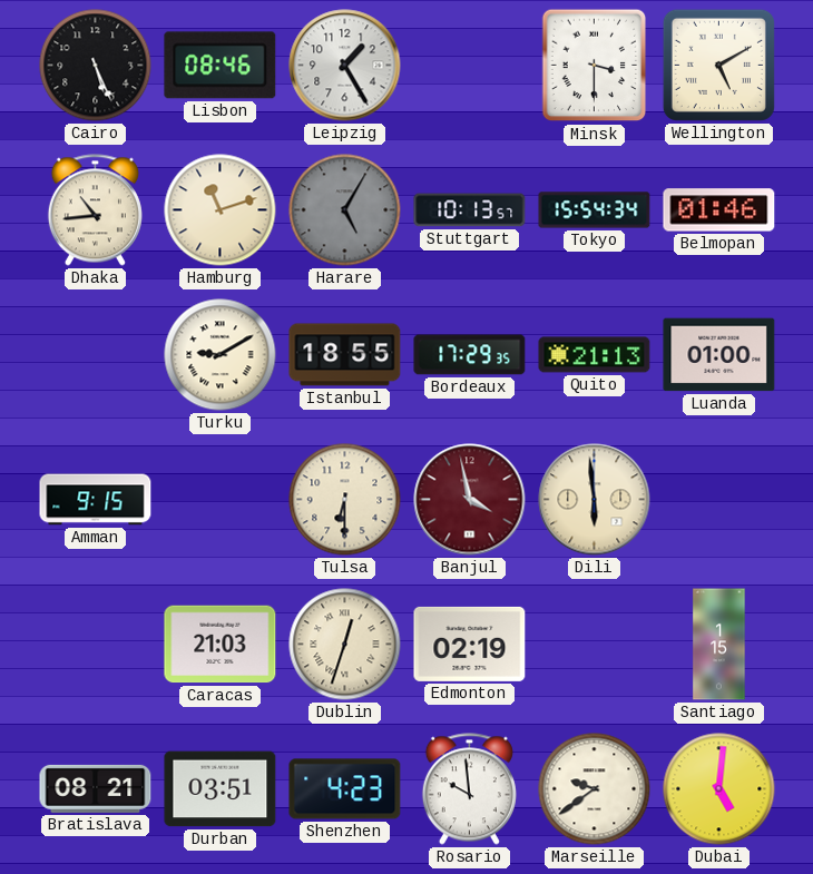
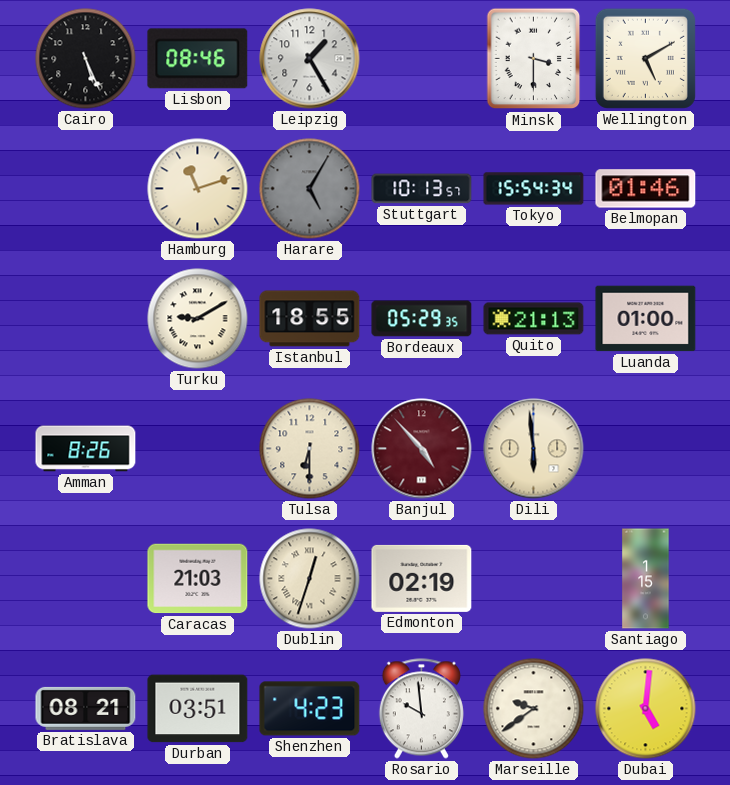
Dhaka: 10:44 -> none (95, 210)
Bordeaux: 17:29 -> 05:29 (422, 319)
Amman: 9:15 -> 8:26 (86, 449)
Banjul: 3:58 -> 4:53 (422, 449)
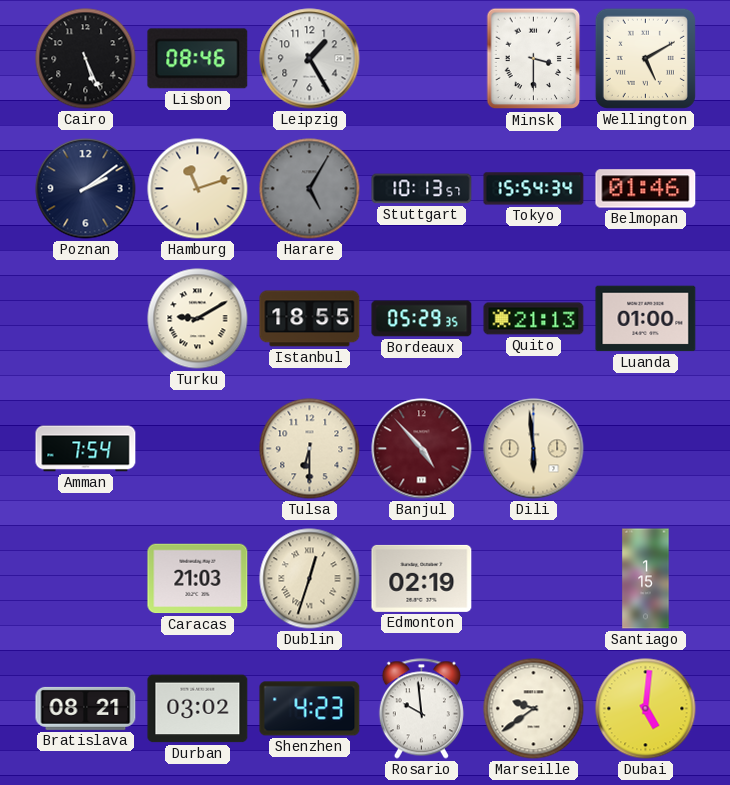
Poznan: none -> 2:09 (86, 189)
Amman: 8:26 -> 7:54 (86, 449)
Durban: 03:51 -> 03:02 (198, 709)
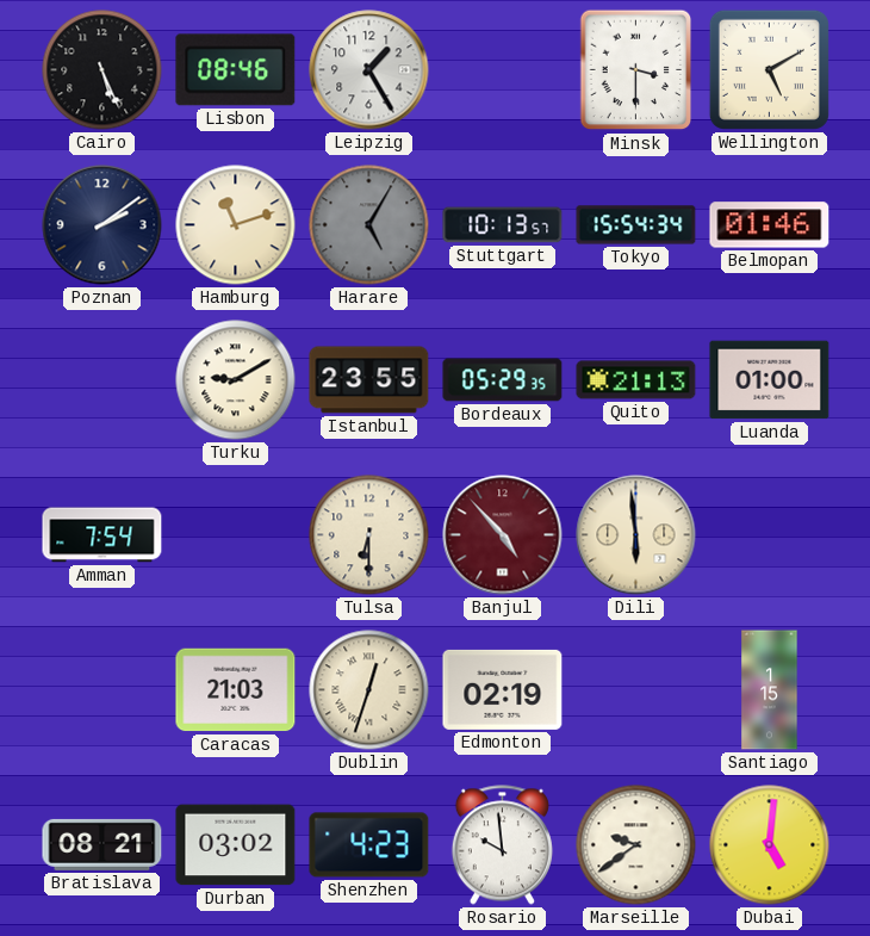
Istanbul: 18:55 -> 23:55 (369, 380)
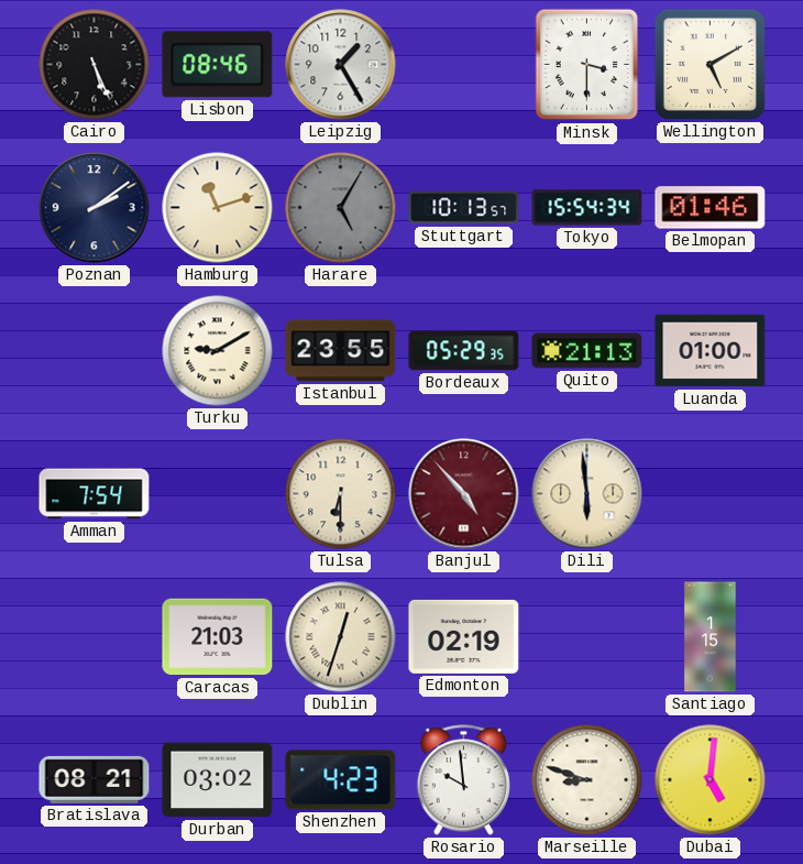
Marseille: 9:39 -> 8:48 (587, 780)
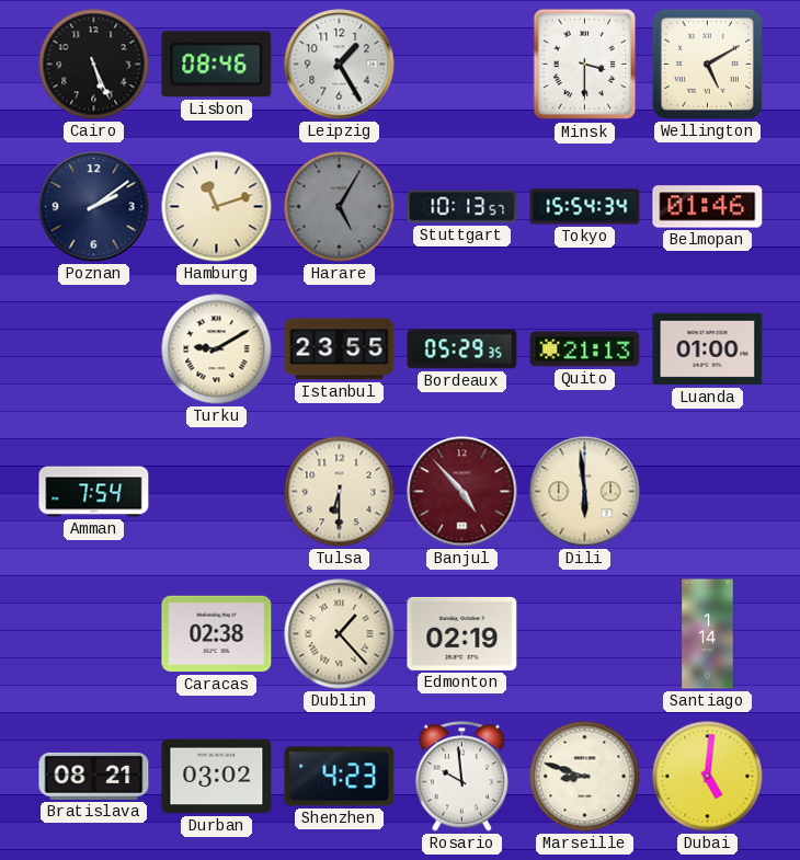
Caracas: 21:03 -> 02:38 (217, 634)
Dublin: 12:33 -> 1:23 (340, 634)
Santiago: 1:15 -> 1:14 (708, 634)
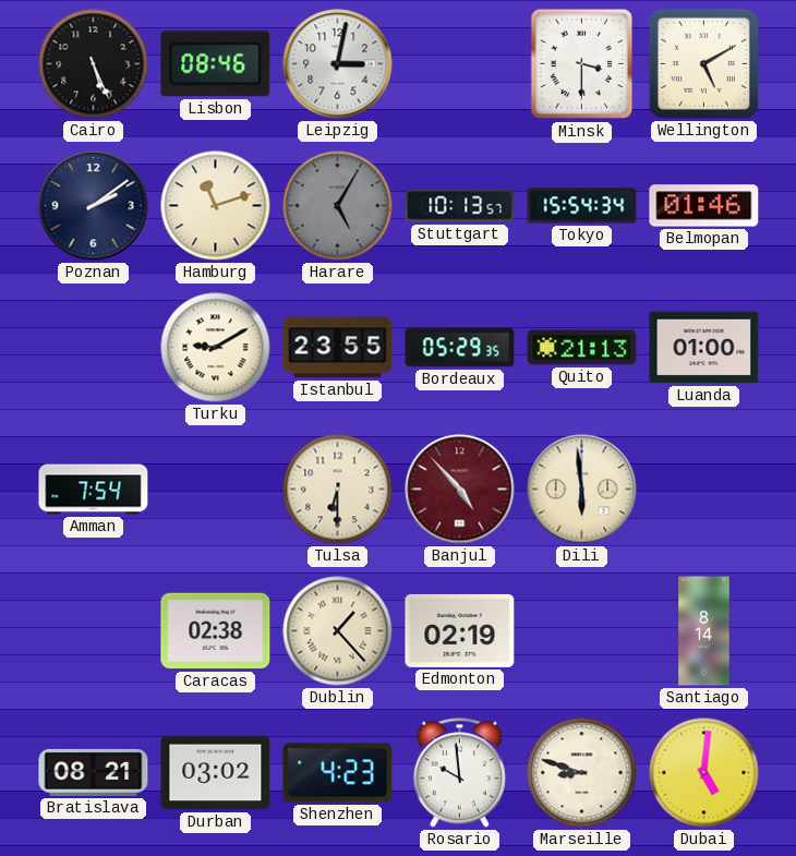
Leipzig: 1:25 -> 3:02 (338, 64)
Santiago: 1:14 -> 8:14 (704, 631)
